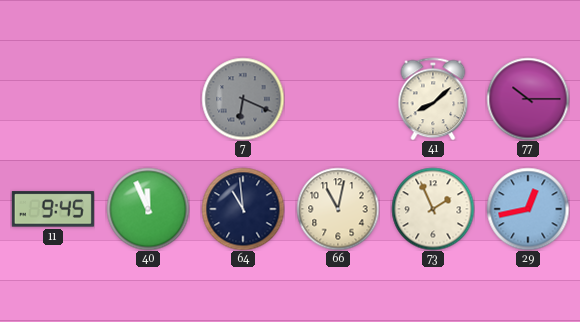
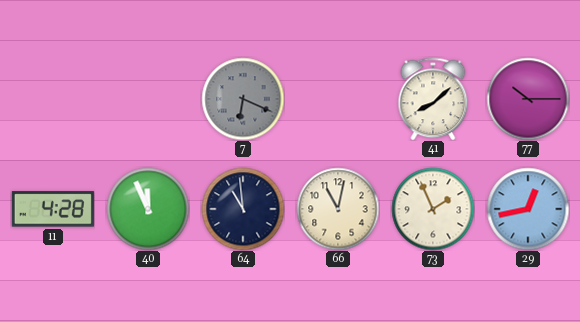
11: 9:45 -> 4:28 (53, 209)
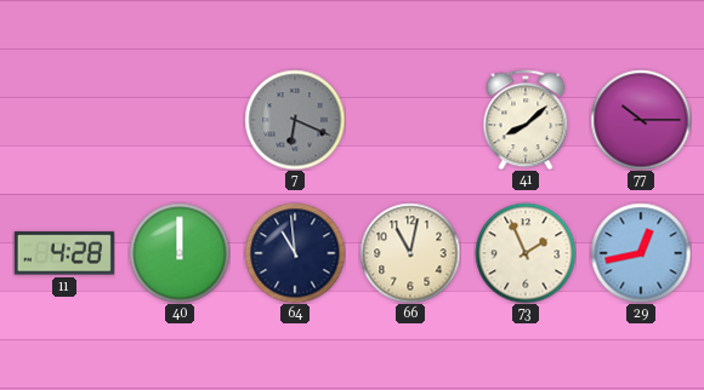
40: 11:56 -> 12:00 (180, 253)
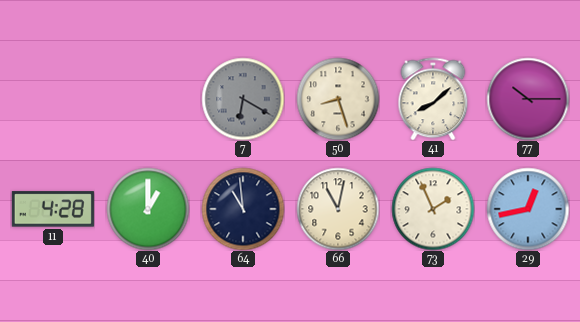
7: 6:19 -> 6:20 (243, 99)
50: none -> 8:27 (338, 99)
40: 12:00 -> 1:00 (148, 209)
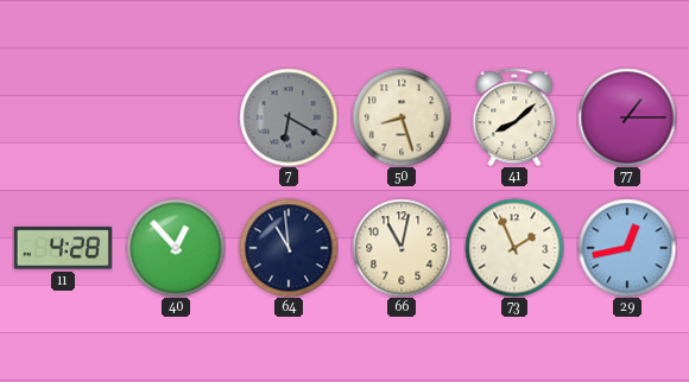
77: 10:15 -> 1:15 (627, 117)
40: 1:00 -> 12:53 (176, 248)
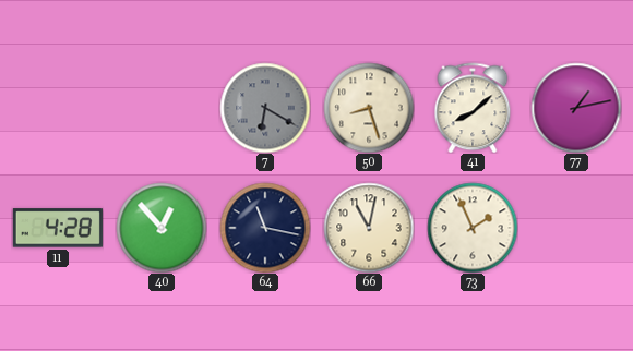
77: 1:15 -> 1:13 (576, 108)
64: 10:59 -> 11:17 (265, 228)
29: 12:43 -> none (627, 248)
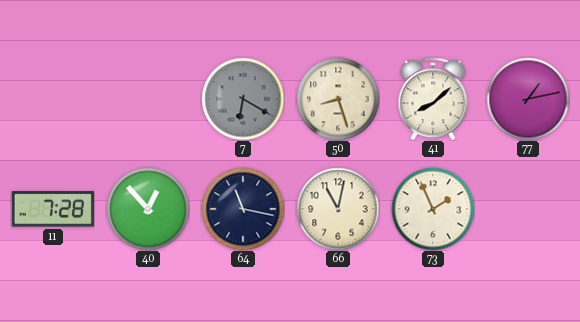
11: 4:28 -> 7:28 (53, 209)
